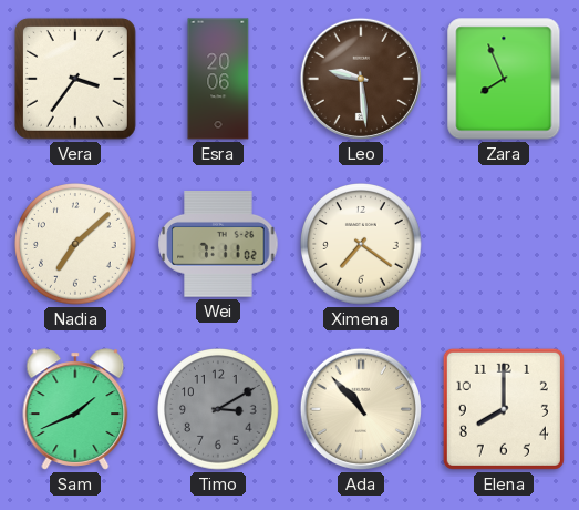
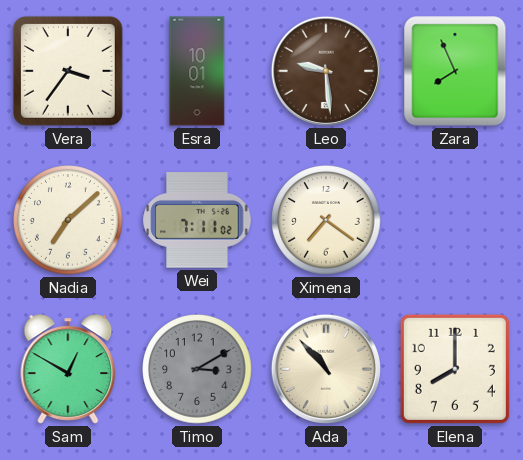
Esra: 20:06 -> 10:01 (197, 71)
Sam: 1:41 -> 12:50 (68, 369)
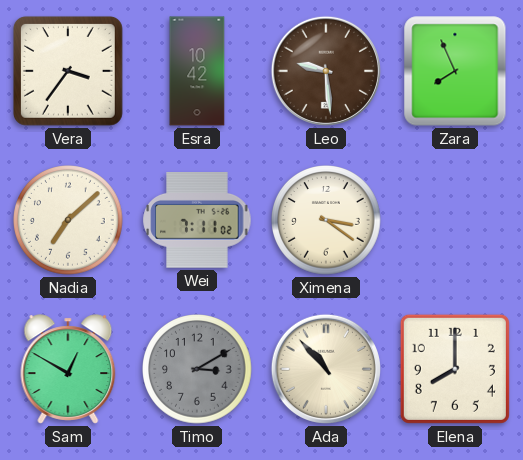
Esra: 10:01 -> 10:42 (197, 71)
Ximena: 7:21 -> 3:21 (326, 220)
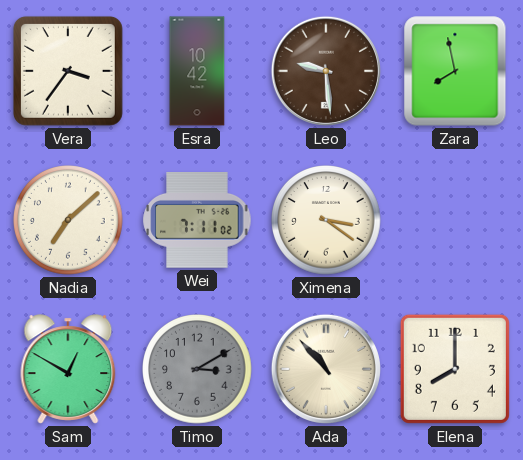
Zara: 7:56 -> 7:58 (455, 71)
